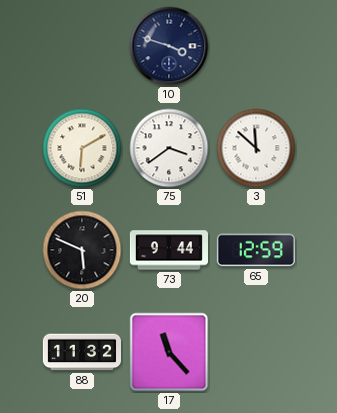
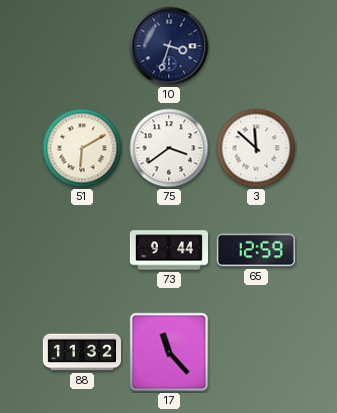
10: 3:48 -> 3:33 (169, 46)
20: 5:49 -> none (82, 250)
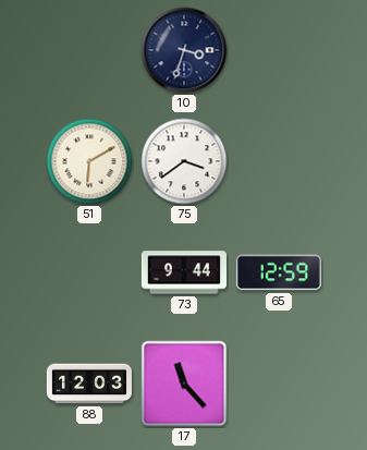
3: 11:52 -> none (256, 148)
88: 11:32 -> 12:03 (88, 384)
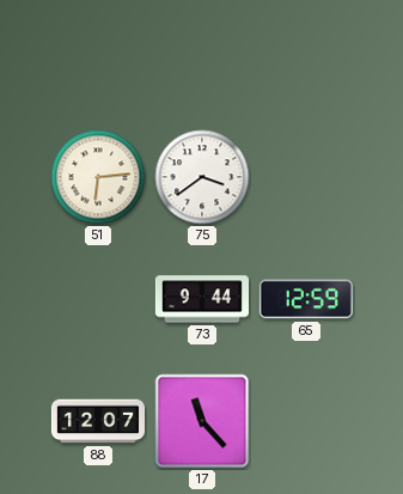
10: 3:33 -> none (184, 50)
51: 6:10 -> 6:14 (98, 177)
88: 12:03 -> 12:07 (97, 421)
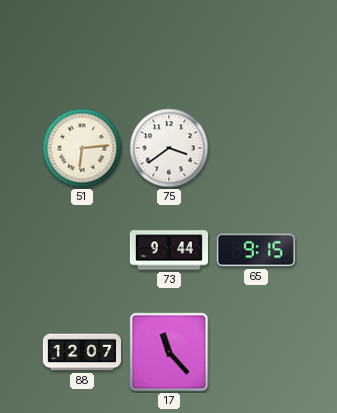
65: 12:59 -> 9:15 (256, 250)
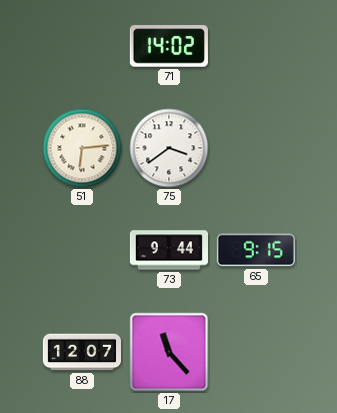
71: none -> 14:02 (169, 46)
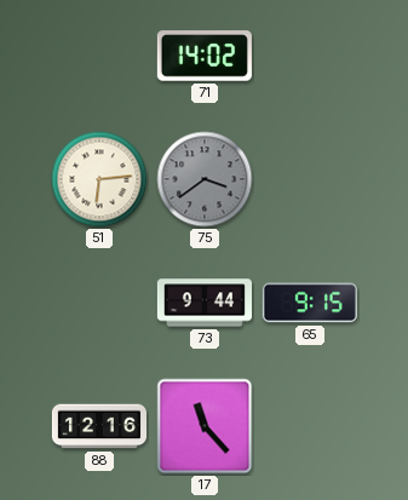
75 dial: white -> grey (205, 179)
88: 12:07 -> 12:16 (98, 426)
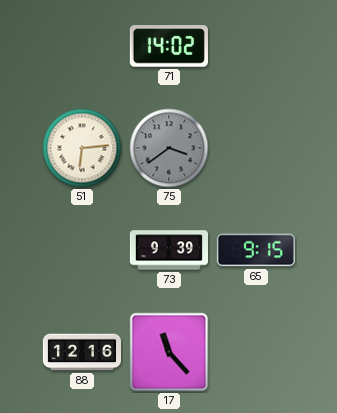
73: 9:44 -> 9:39 (168, 250)
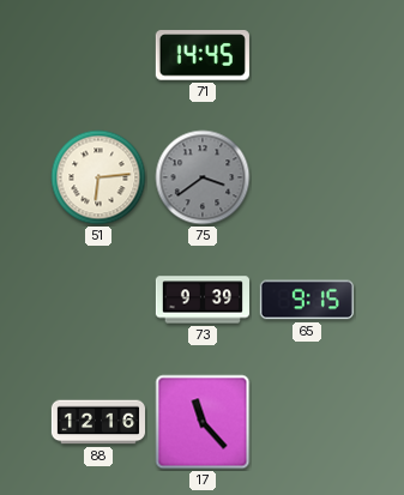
71: 14:02 -> 14:45 (203, 55)
